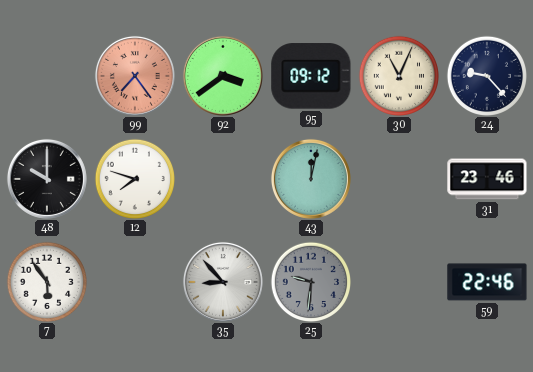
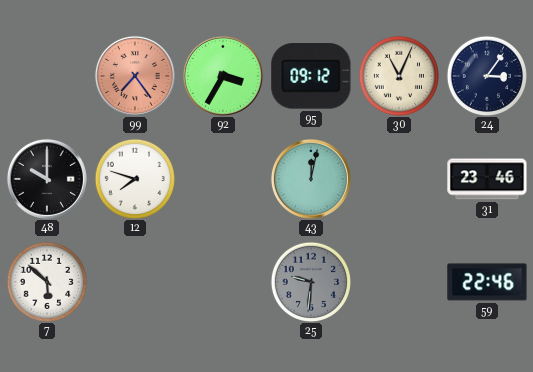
92: 3:39 -> 3:35 (223, 76)
24: 9:23 -> 3:06 (486, 75)
7: 5:54 -> 5:52 (46, 281)
35: 8:53 -> none (223, 282)
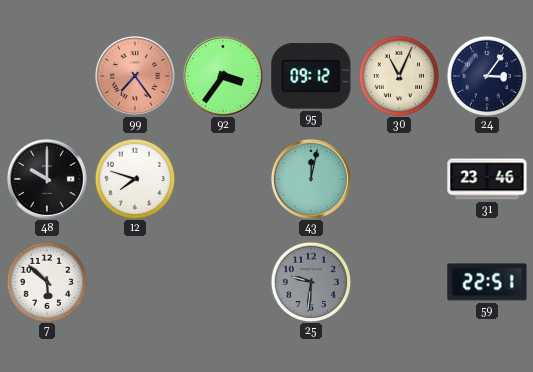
92: 3:35 -> 3:36 (223, 76)
59: 22:46 -> 22:51 (487, 282)
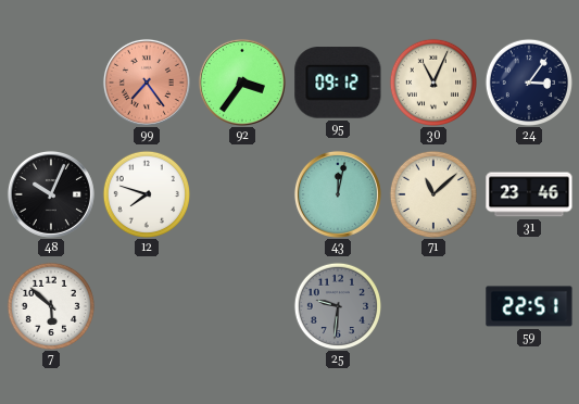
48: 10:00 -> 10:04 (51, 194)
71: none -> 11:08 (432, 193)
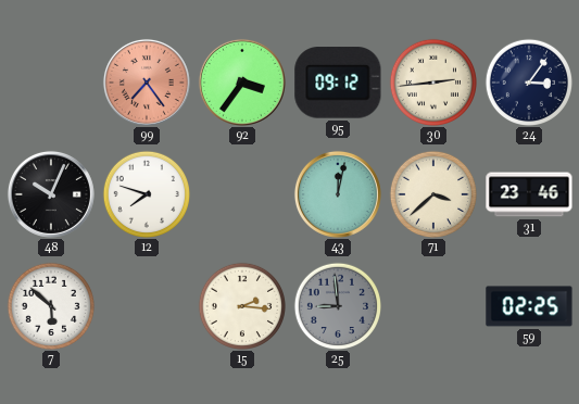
30: 11:04 -> 2:44 (432, 81)
71: 11:08 -> 3:38 (432, 193)
15: none -> 2:16 (241, 305)
25: 9:31 -> 8:59 (337, 305)
59: 22:51 -> 02:25 (529, 306)
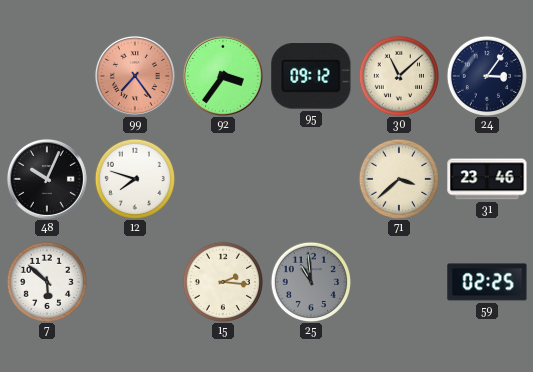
30: 2:44 -> 11:08 (398, 75)
43: 12:02 -> none (338, 194)
25: 8:59 -> 10:59 (310, 281)
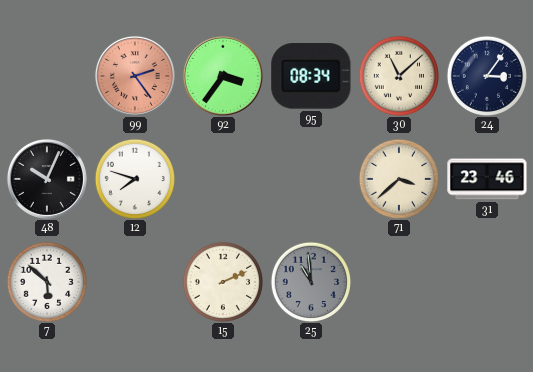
99: 7:24 -> 2:24 (135, 76)
95: 09:12 -> 08:34 (311, 76)
15: 2:16 -> 2:11 (222, 281)
59: 02:25 -> none (487, 282)
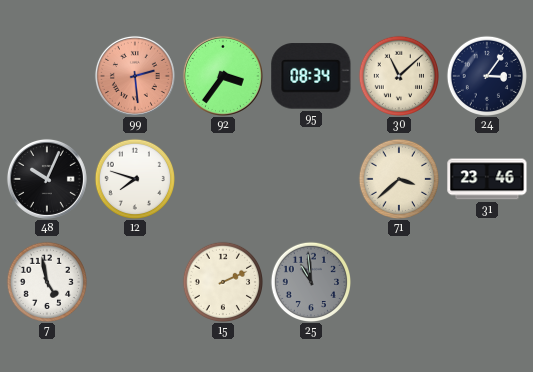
99: 2:24 -> 2:29 (135, 76)
7: 5:52 -> 4:58 (46, 281)
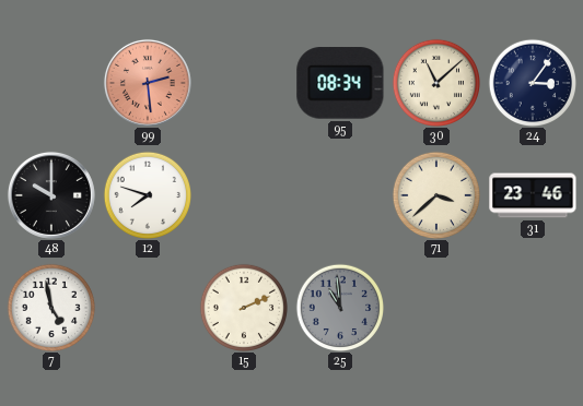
92: 3:36 -> none (223, 76)
48: 10:04 -> 10:00 (51, 195)
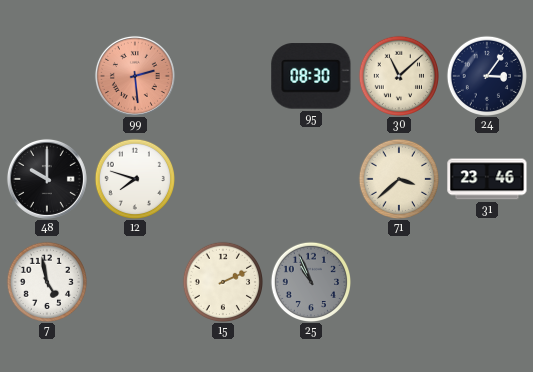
95: 08:34 -> 08:30 (311, 76)
25: 10:59 -> 10:56 (310, 281)
